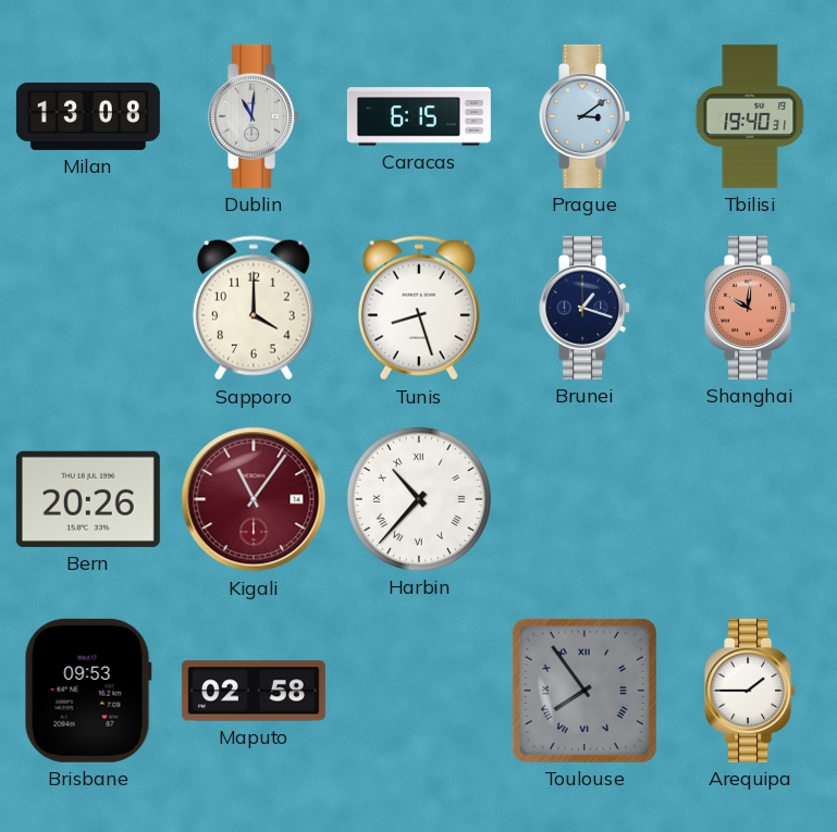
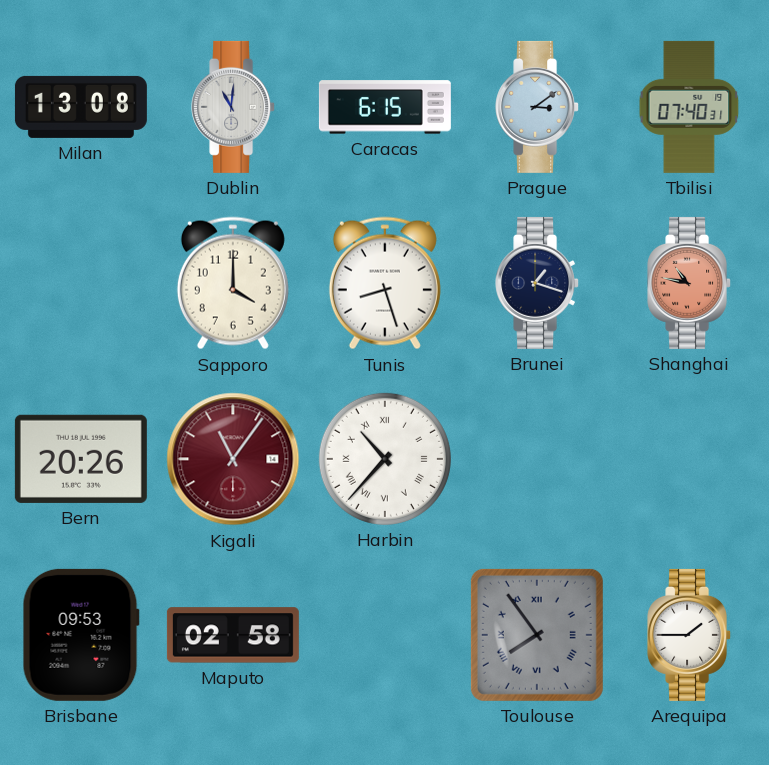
Tbilisi: 19:40 -> 07:40 (689, 107)
Shanghai: 10:01 -> 10:47 (690, 283)
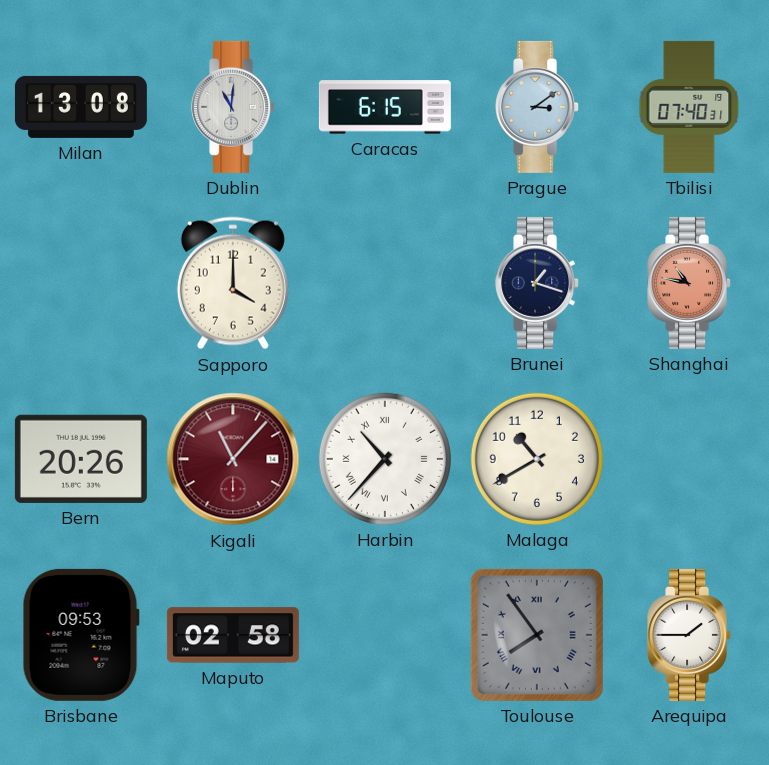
Tunis: 8:27 -> none (385, 283)
Kigali: 11:06 -> 11:07 (233, 459)
Malaga: none -> 10:40 (537, 459)
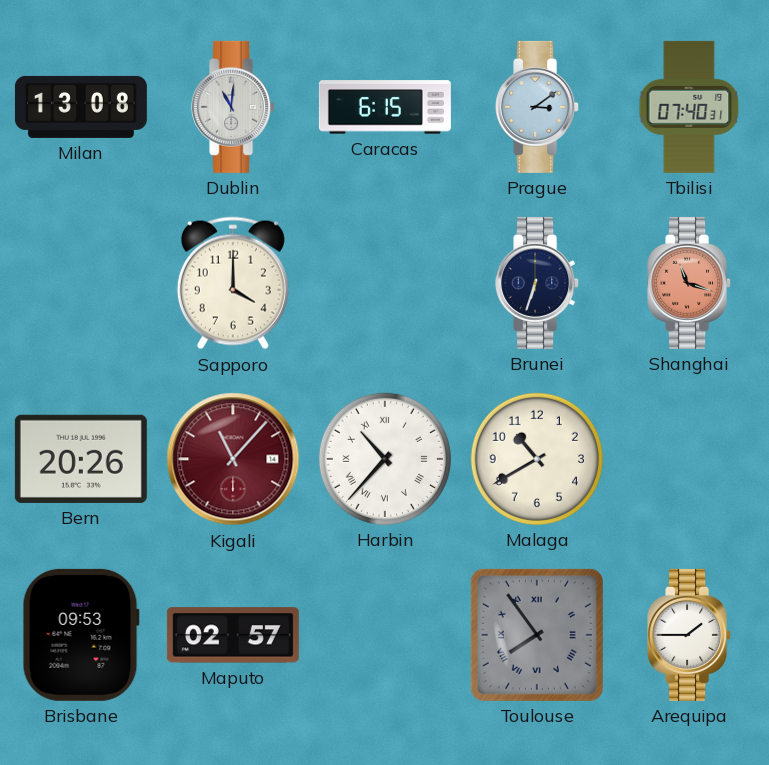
Brunei: 1:18 -> 6:33 (538, 283)
Shanghai: 10:47 -> 11:18 (690, 283)
Maputo: 02:58 -> 02:57 (233, 635)
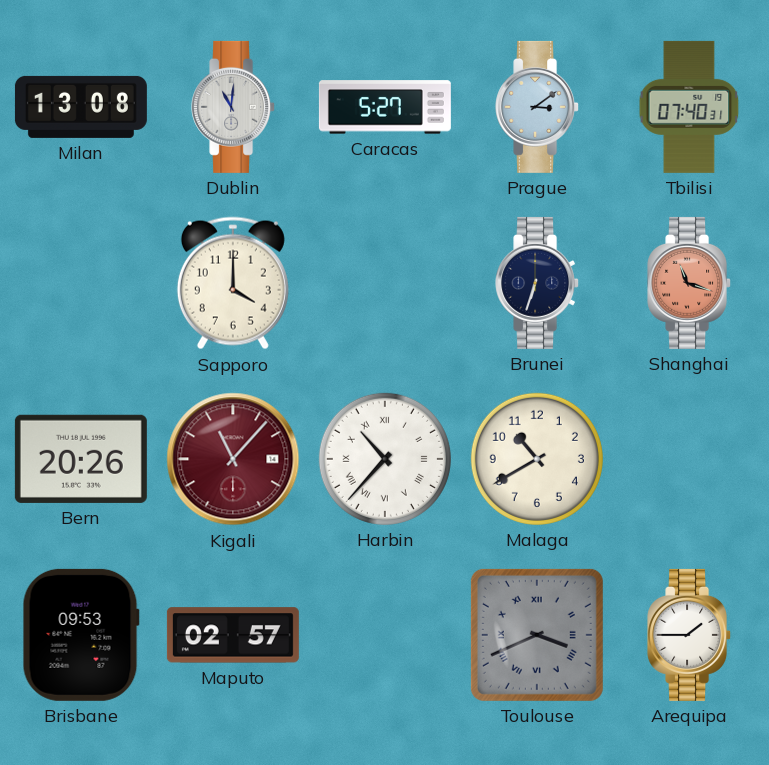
Caracas: 6:15 -> 5:27 (385, 107)
Toulouse: 7:54 -> 3:41 (537, 635)
